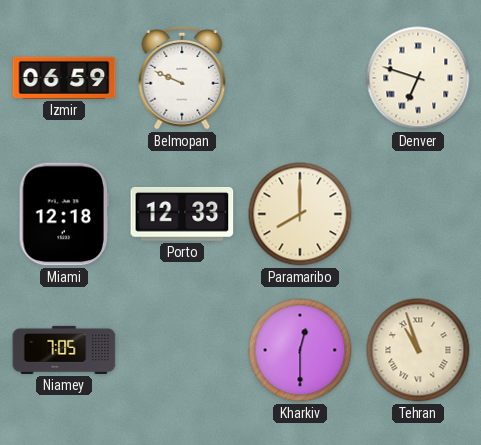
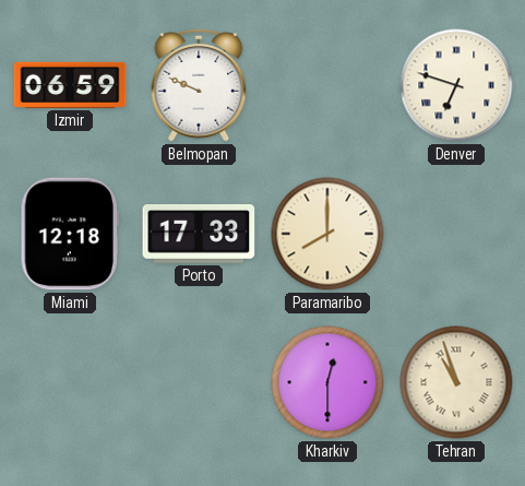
Porto: 12:33 -> 17:33 (199, 235)
Niamey: 7:05 -> none (64, 350)
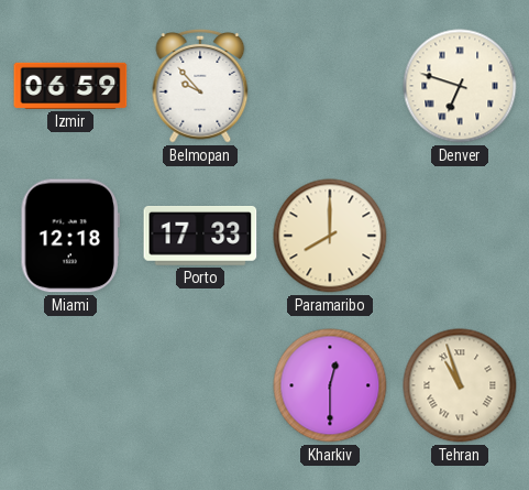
Belmopan: 9:49 -> 9:53 (200, 86)
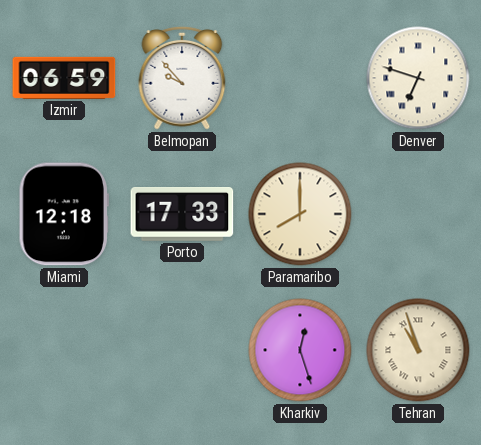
Kharkiv: 12:30 -> 12:27 (300, 350)
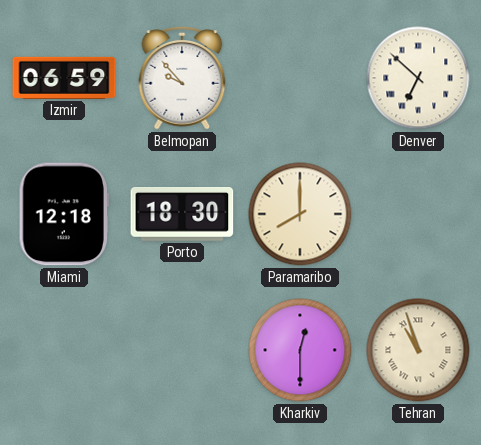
Denver: 6:48 -> 6:52 (418, 78)
Porto: 17:33 -> 18:30 (182, 215)
Kharkiv: 12:27 -> 12:30 (300, 350)
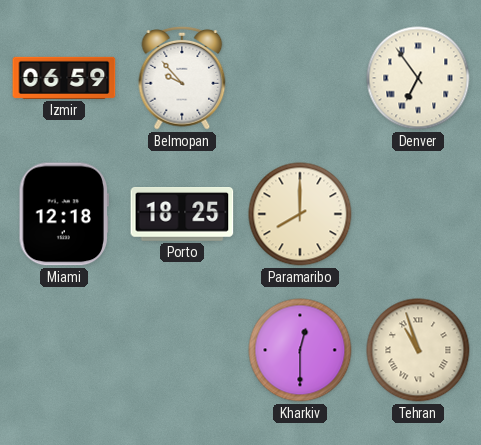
Denver: 6:52 -> 6:54 (418, 78)
Porto: 18:30 -> 18:25 (182, 215)
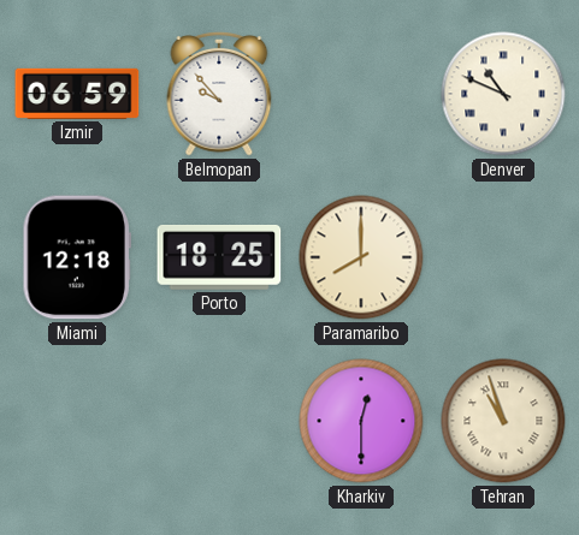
Denver: 6:54 -> 10:49 (503, 94)
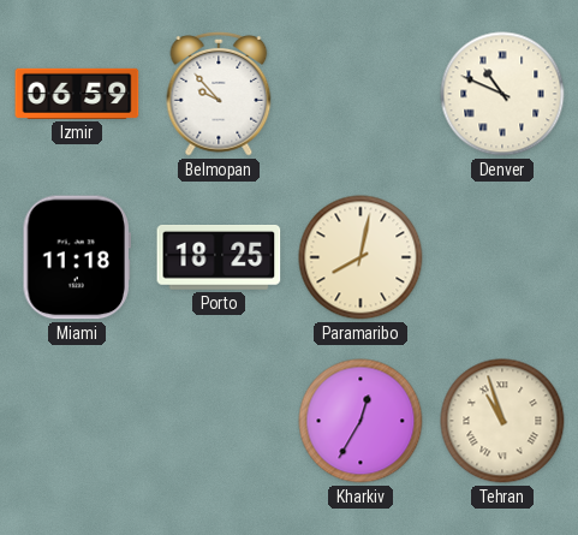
Miami: 12:18 -> 11:18 (77, 257)
Paramaribo: 8:00 -> 8:02 (360, 257)
Kharkiv: 12:30 -> 12:35 (360, 421)
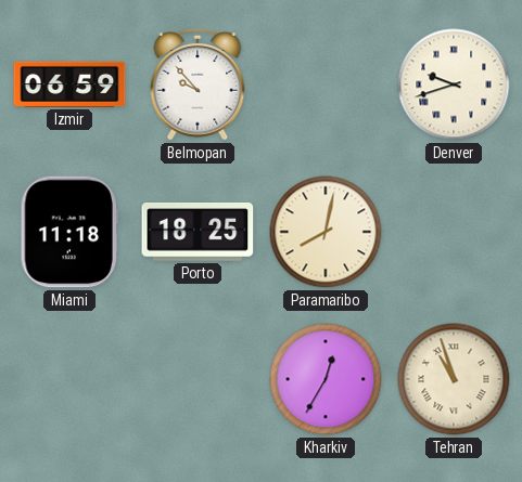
Denver: 10:49 -> 9:42 (454, 84)
